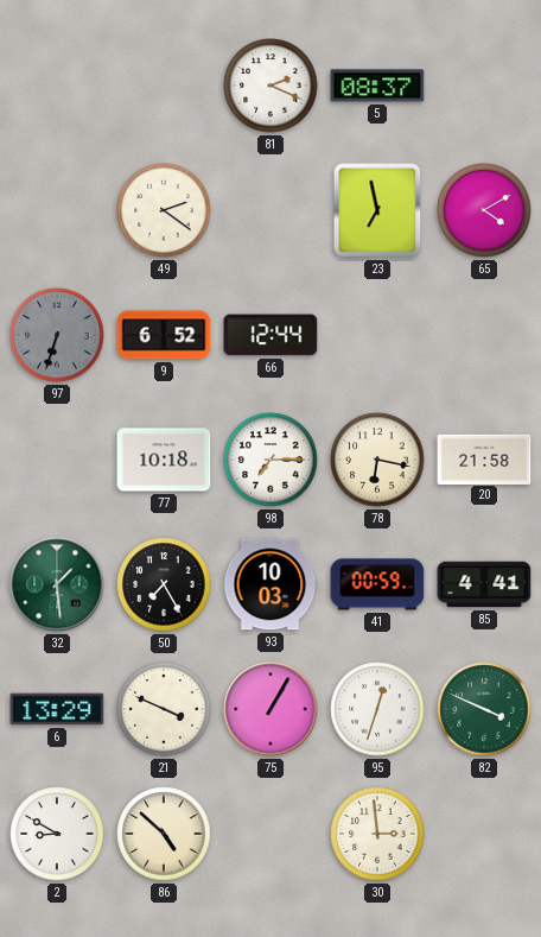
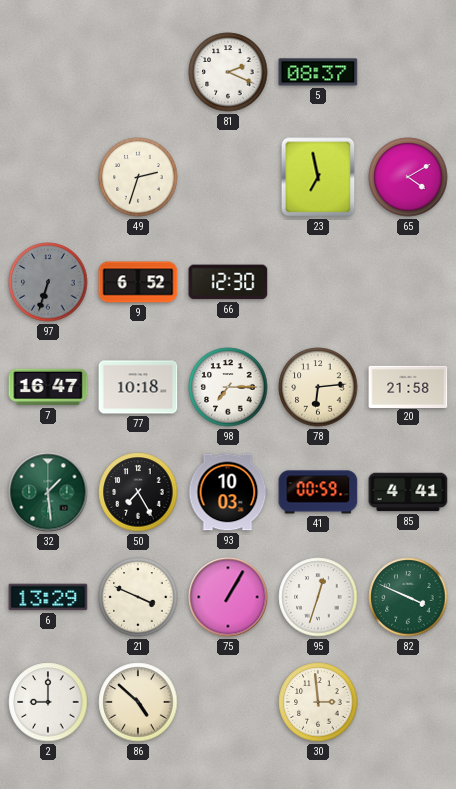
49: 2:21 -> 2:33 (138, 177)
66: 12:44 -> 12:30 (228, 282)
7: none -> 16:47 (48, 387)
78: 6:17 -> 6:14 (318, 387)
2: 8:50 -> 9:00 (48, 702)
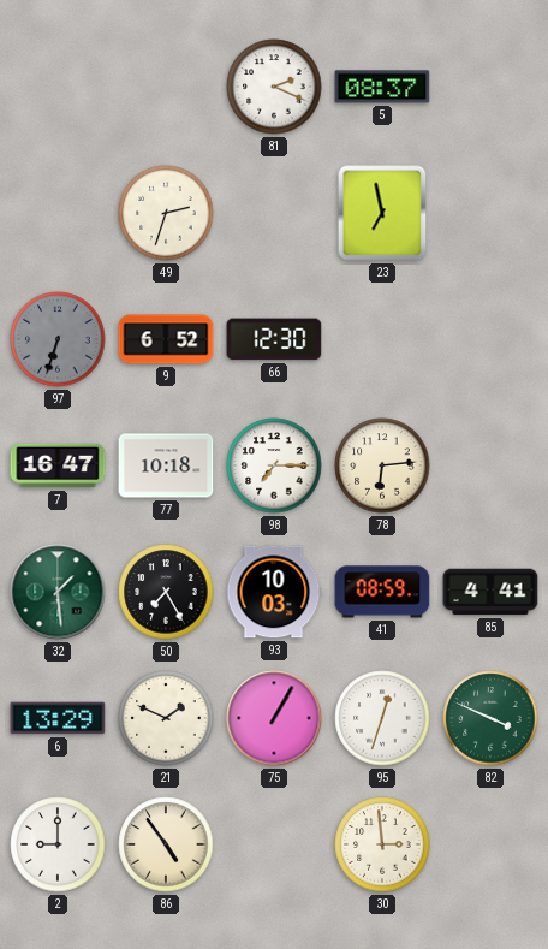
65: 4:10 -> none (408, 177)
20: 21:58 -> none (408, 386)
41: 00:59 -> 08:59 (382, 592)
21: 3:49 -> 1:49 (166, 718)
86: 4:52 -> 4:54 (166, 844)
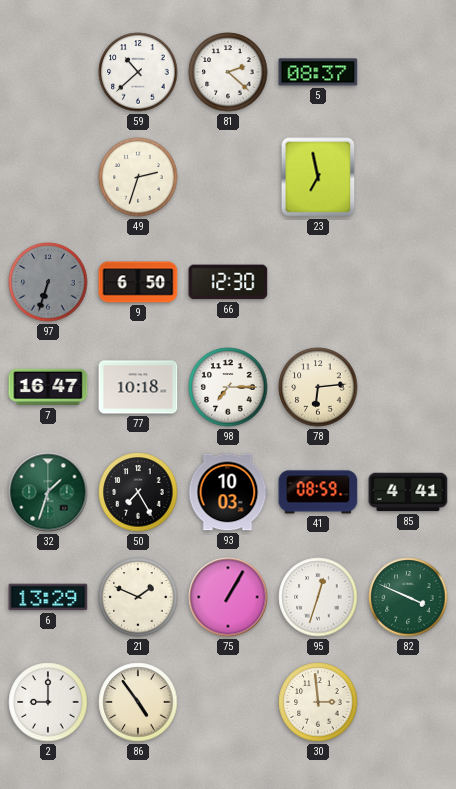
59: none -> 10:38 (138, 72)
81: 2:19 -> 2:22 (228, 72)
9: 6:52 -> 6:50 (138, 282)
32: 1:29 -> 1:33 (48, 492)
